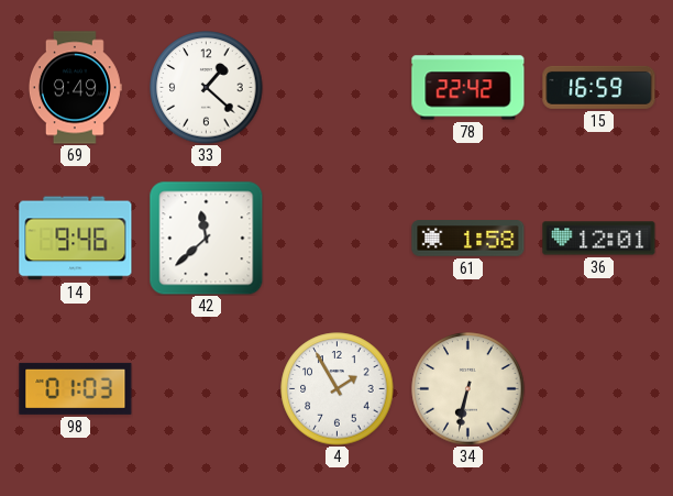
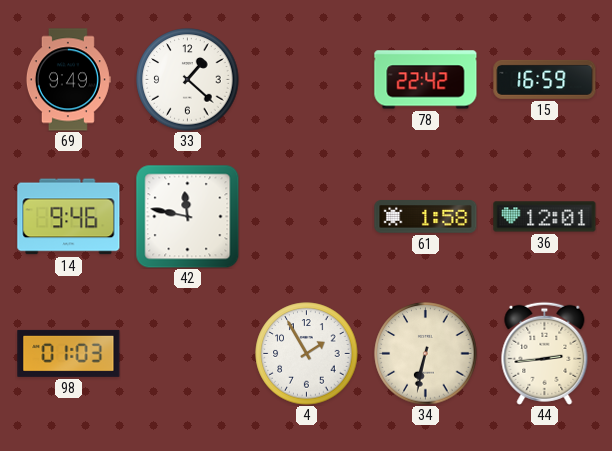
42: 11:38 -> 11:47 (187, 216)
44: none -> 2:44 (545, 353)
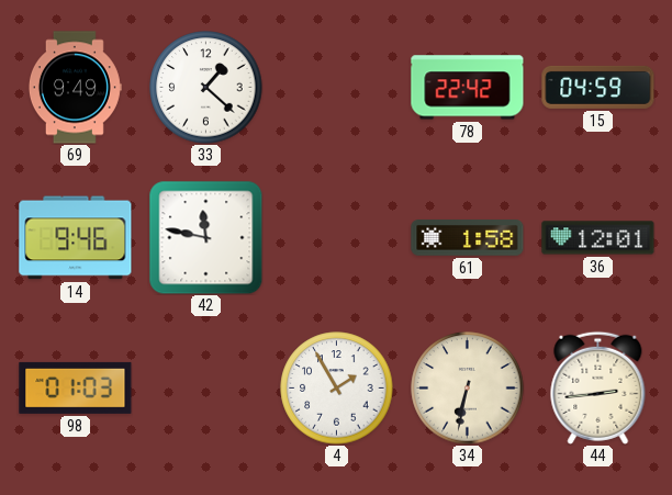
15: 16:59 -> 04:59 (598, 87)
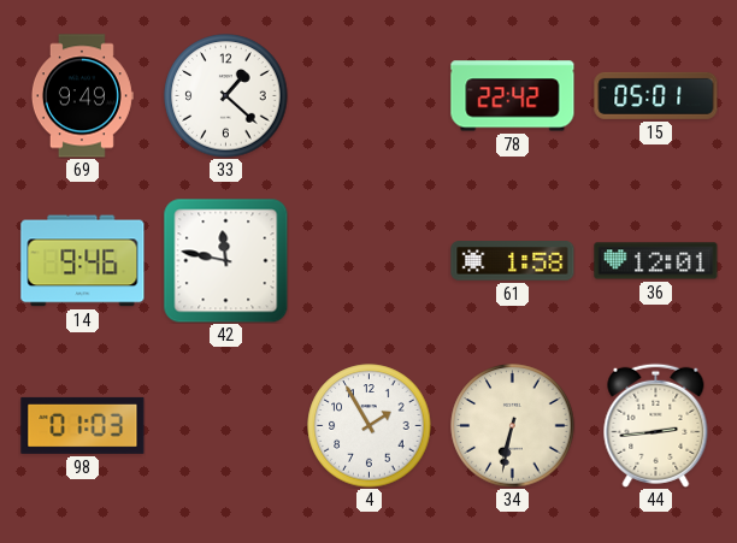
15: 04:59 -> 05:01 (656, 95)
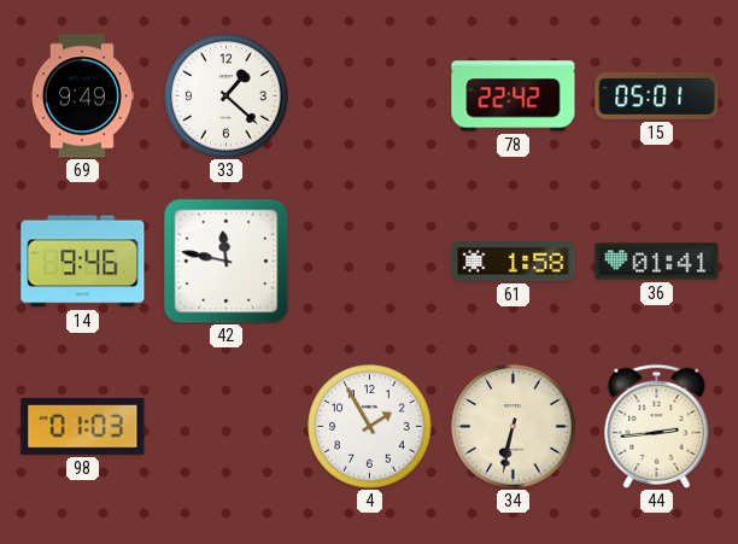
36: 12:01 -> 01:41 (657, 262)
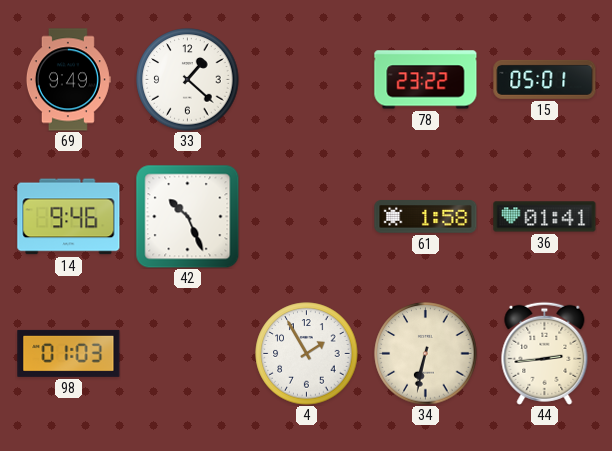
78: 22:42 -> 23:22 (426, 80)
42: 11:47 -> 10:26 (187, 216)
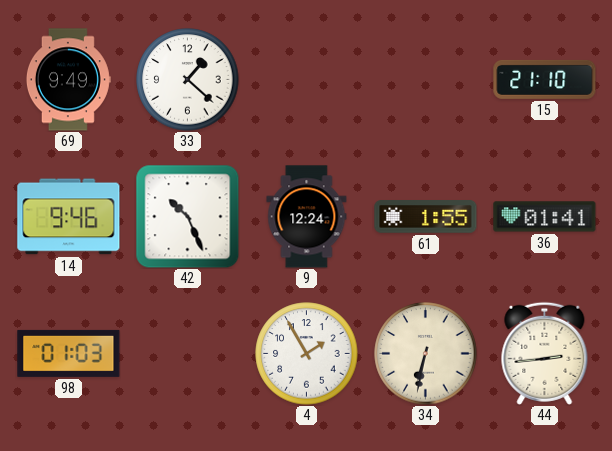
78: 23:22 -> none (426, 80)
15: 05:01 -> 21:10 (545, 79)
9: none -> 12:24 (307, 217)
61: 1:58 -> 1:55 (426, 217)
